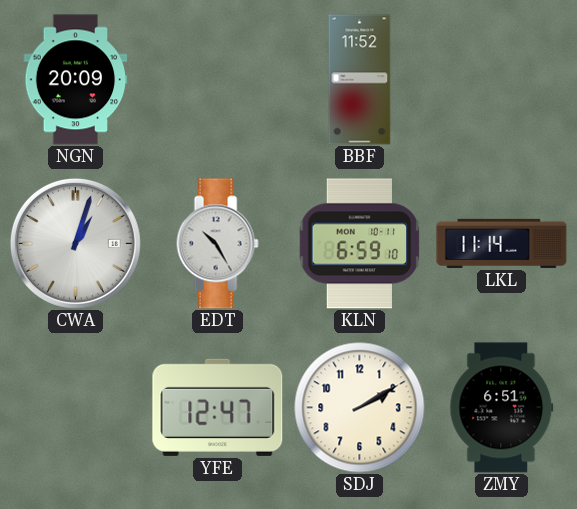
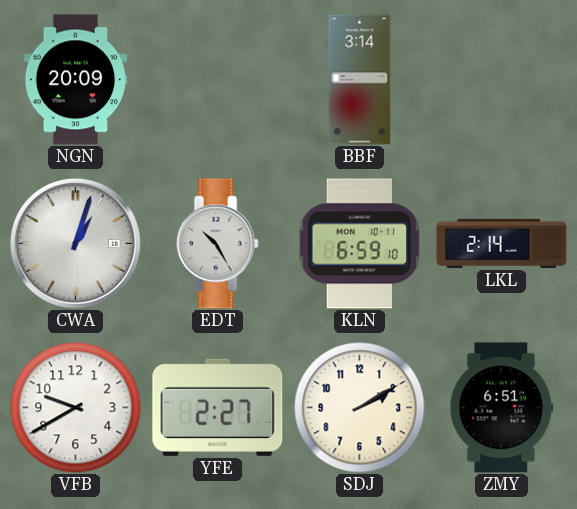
BBF: 11:52 -> 3:14 (360, 80)
LKL: 11:14 -> 2:14 (502, 243)
VFB: none -> 9:40 (76, 408)
YFE: 12:47 -> 2:27 (218, 407)
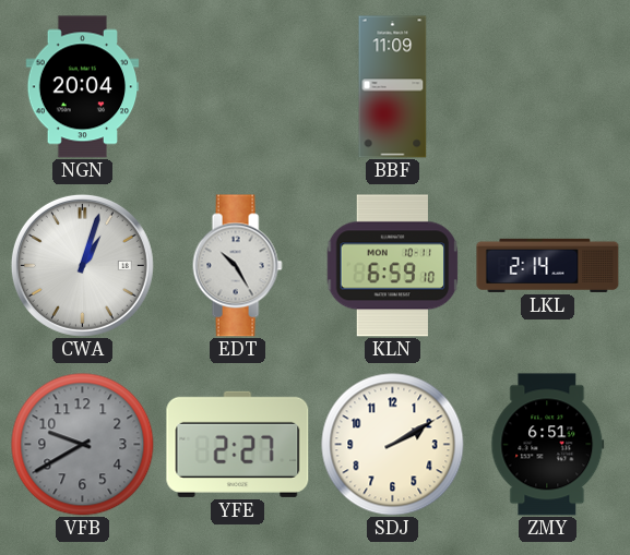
NGN: 20:09 -> 20:04 (83, 87)
BBF: 3:14 -> 11:09 (393, 87)
VFB dial: white -> grey (83, 445)
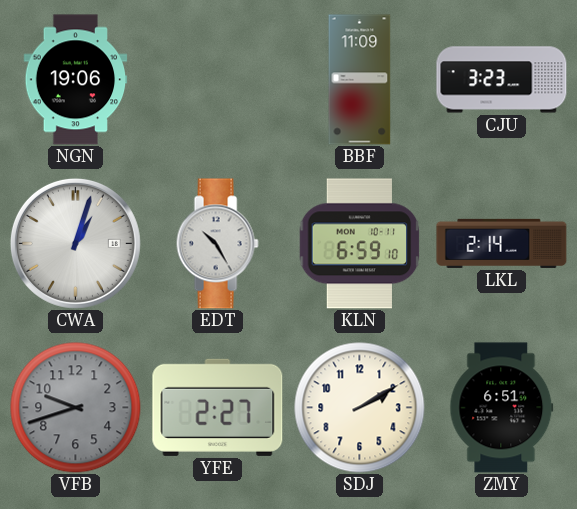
NGN: 20:04 -> 19:06 (76, 80)
CJU: none -> 3:23 (502, 80)
VFB: 9:40 -> 9:42 (76, 408)
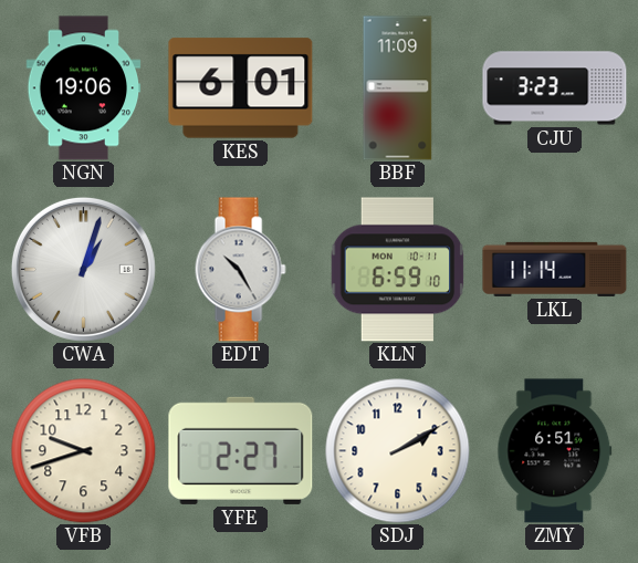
KES: none -> 6:01 (241, 88)
LKL: 2:14 -> 11:14 (555, 269)
VFB dial: grey -> cream (84, 451)
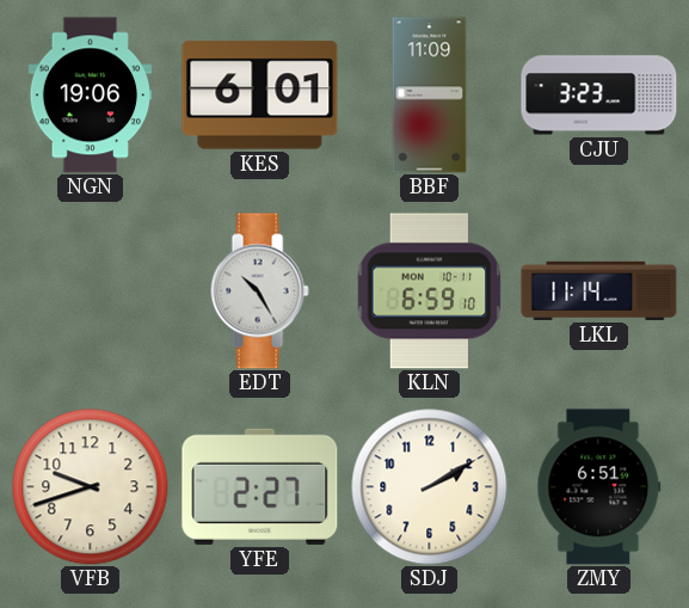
CWA: 1:03 -> none (83, 269)
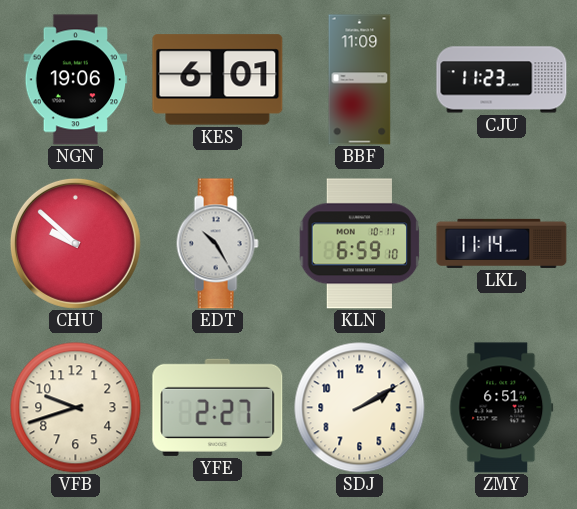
CJU: 3:23 -> 11:23 (502, 80)
CHU: none -> 9:52 (75, 243)
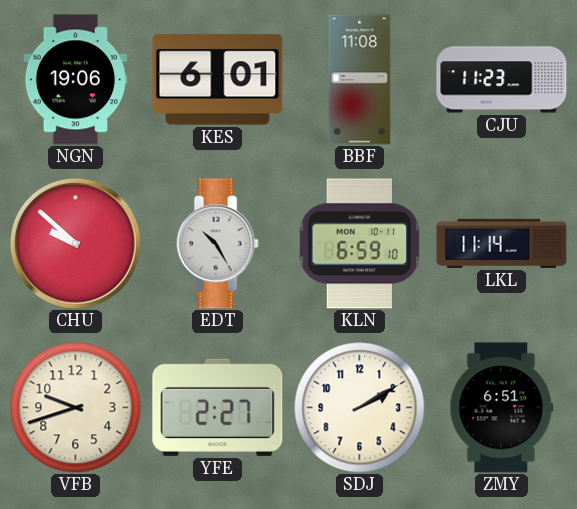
BBF: 11:09 -> 11:08 (360, 80)
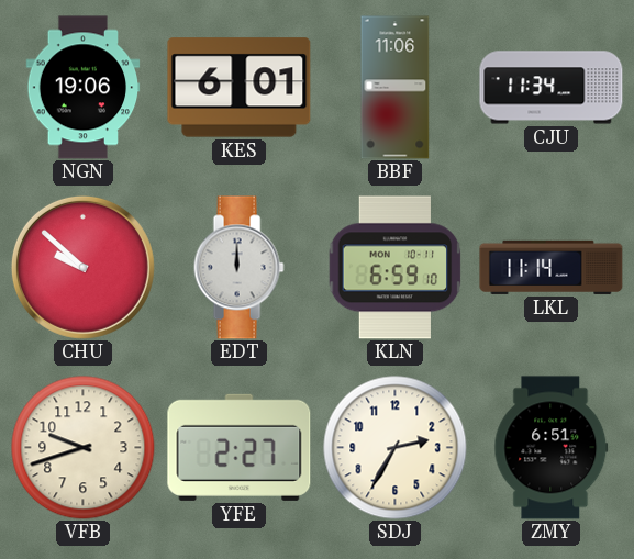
BBF: 11:08 -> 11:06 (396, 88)
CJU: 11:23 -> 11:34 (552, 88)
EDT: 10:25 -> 12:00 (238, 268)
SDJ: 2:10 -> 2:35 (396, 448)
